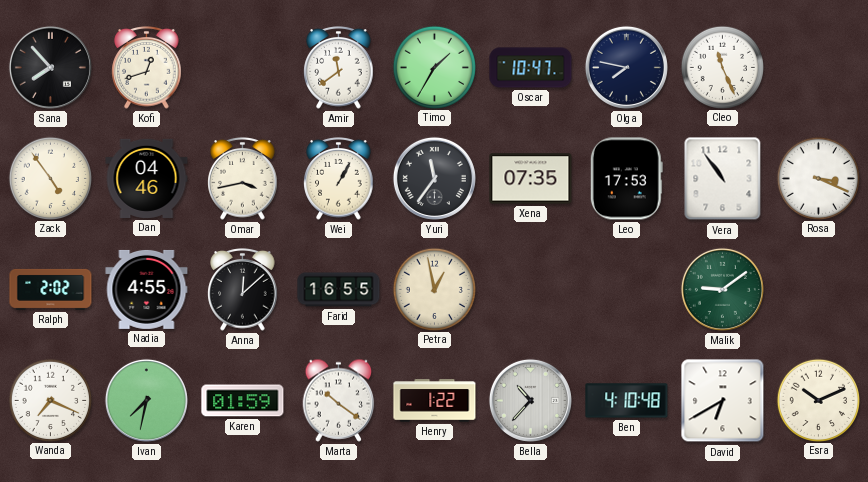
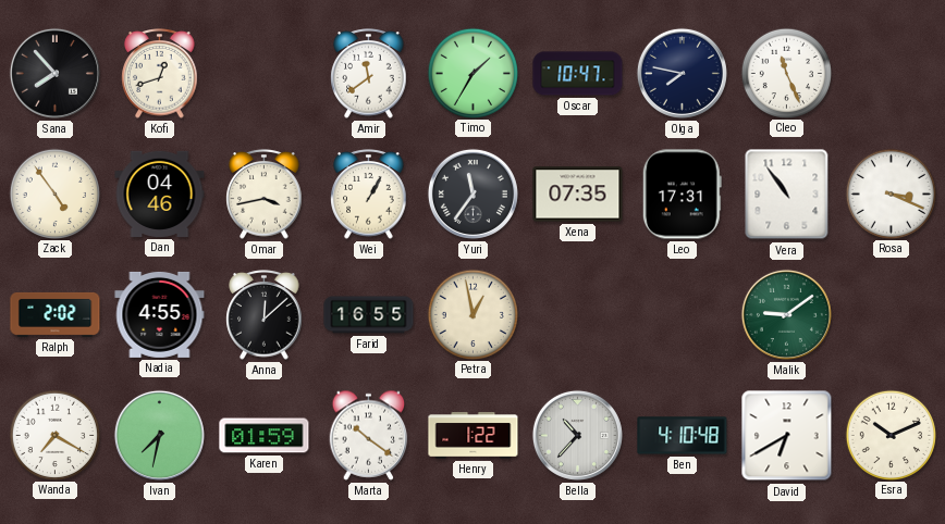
Leo: 17:53 -> 17:31 (682, 195)
Wanda: 7:19 -> 7:20 (54, 435)
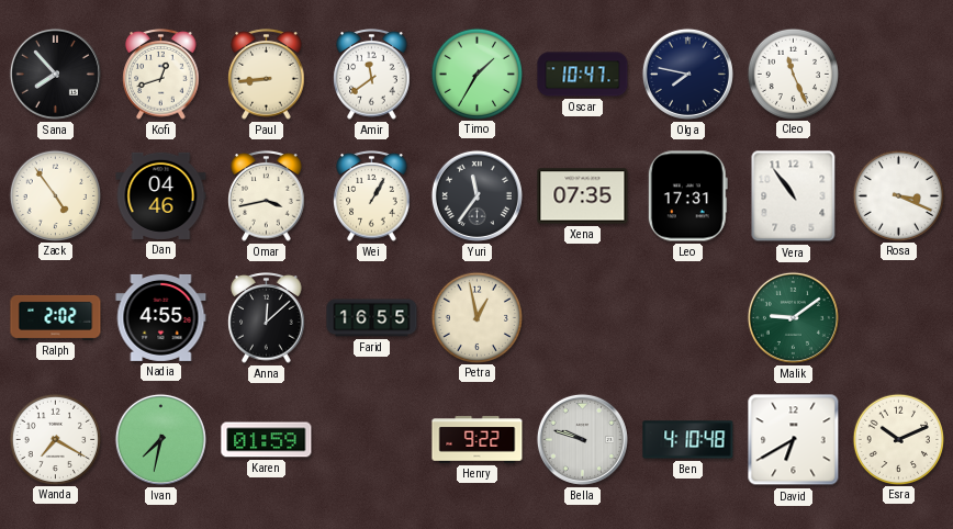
Paul: none -> 8:44 (267, 75)
Marta: 10:21 -> none (369, 435)
Henry: 1:22 -> 9:22 (478, 440)
Bella: 10:37 -> 9:48 (582, 439)
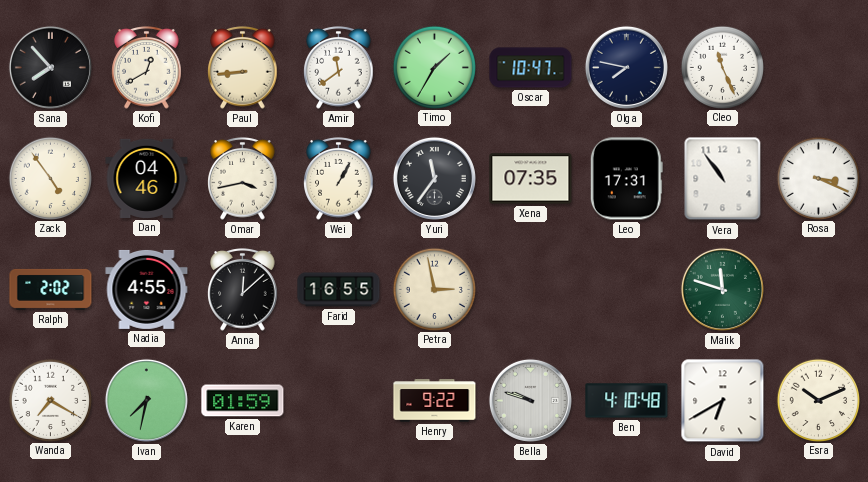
Kofi: 12:42 -> 12:40 (147, 68)
Petra: 12:58 -> 2:58 (434, 289)
Malik: 9:09 -> 11:48 (722, 289)
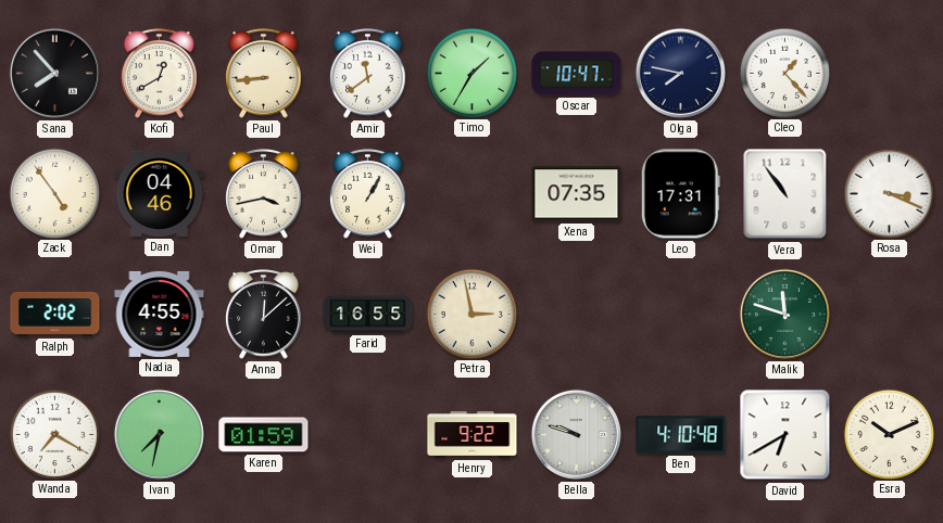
Cleo: 11:26 -> 1:23 (784, 73)
Yuri: 11:36 -> none (434, 178)
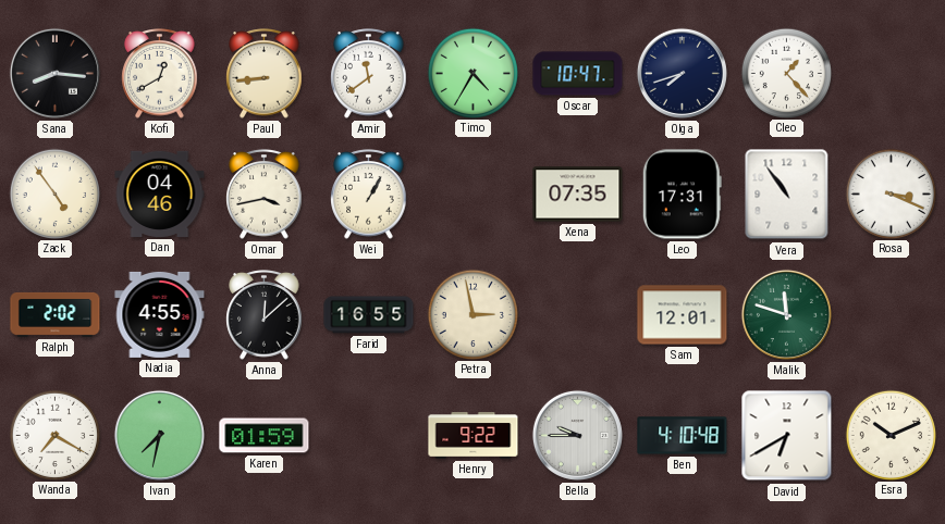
Sana: 7:53 -> 8:16 (54, 73)
Timo: 1:35 -> 4:35 (472, 73)
Olga: 7:47 -> 7:42 (682, 73)
Sam: none -> 12:01 (683, 315)
Bella: 9:48 -> 9:45 (577, 435)
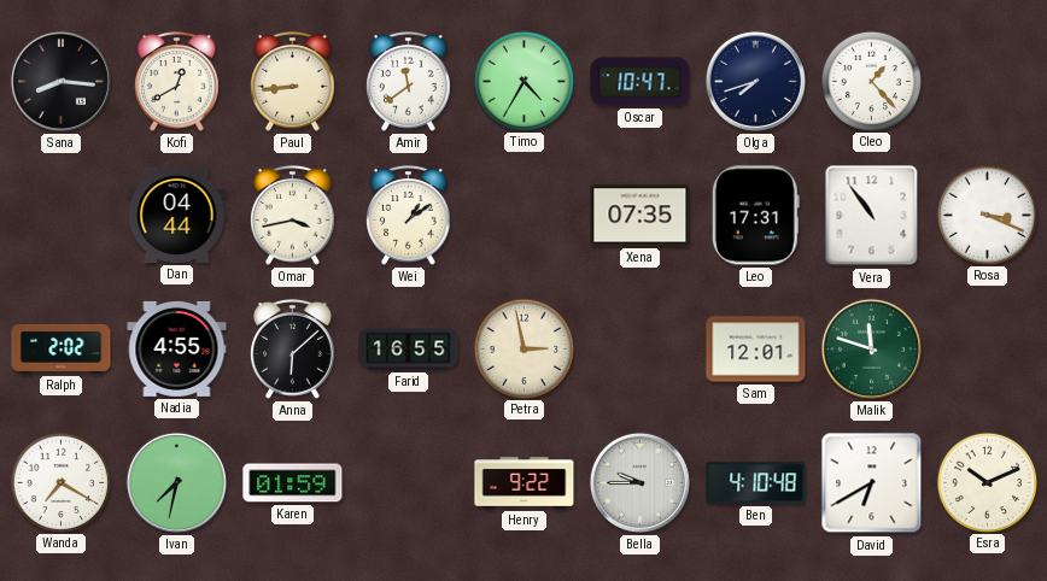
Zack: 4:54 -> none (54, 194)
Dan: 04:46 -> 04:44 (177, 215)
Wei: 1:05 -> 1:09 (409, 216)
Anna: 12:08 -> 6:08 (293, 350)
